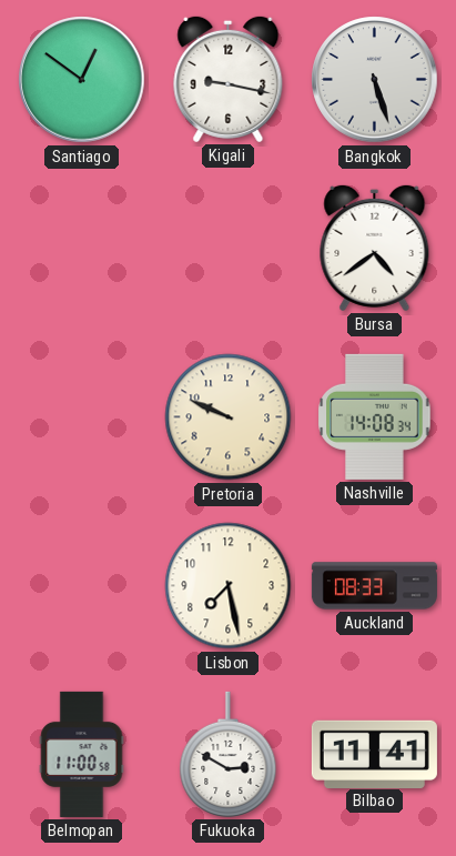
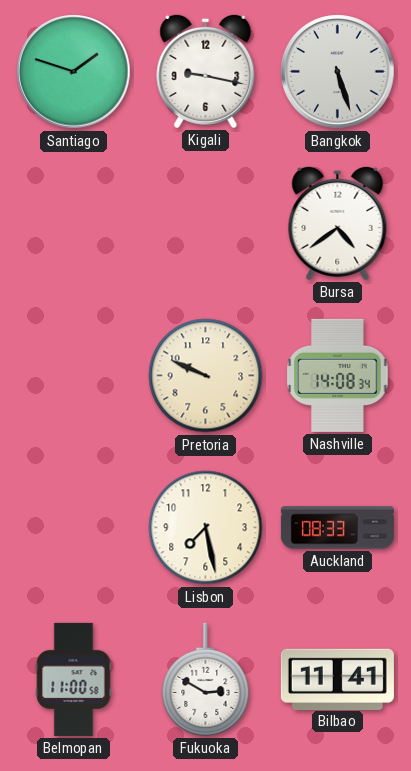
Santiago: 12:51 -> 1:48 (74, 72)
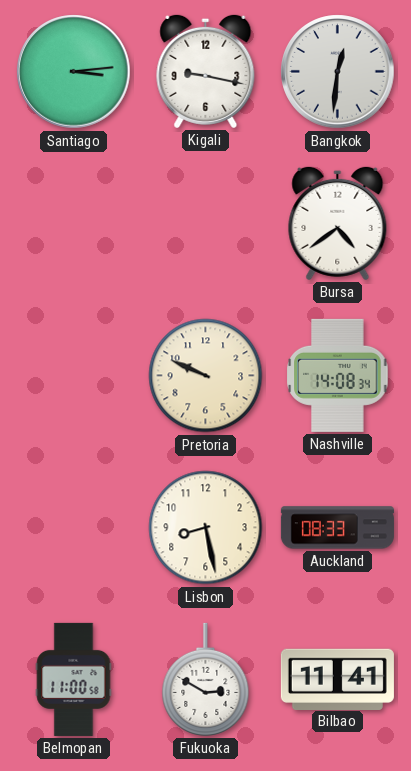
Santiago: 1:48 -> 3:14 (74, 72)
Bangkok: 5:27 -> 12:31 (338, 72)
Lisbon: 7:28 -> 8:28 (206, 528)
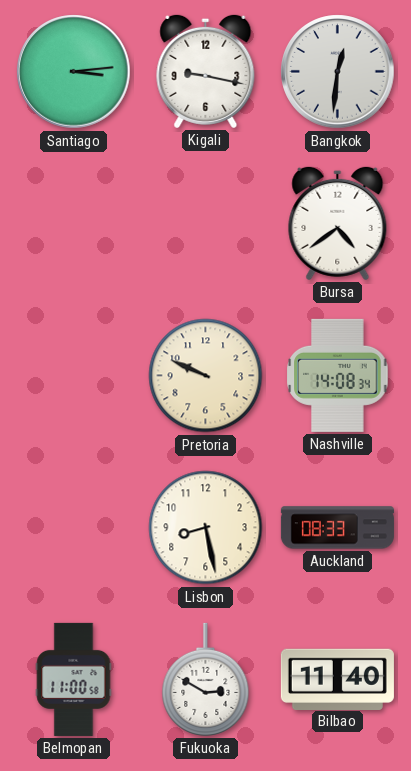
Bilbao: 11:41 -> 11:40 (337, 679)
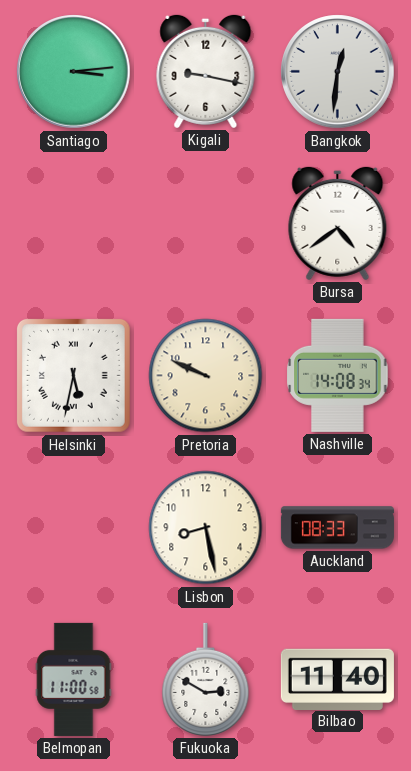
Helsinki: none -> 5:32 (73, 375)
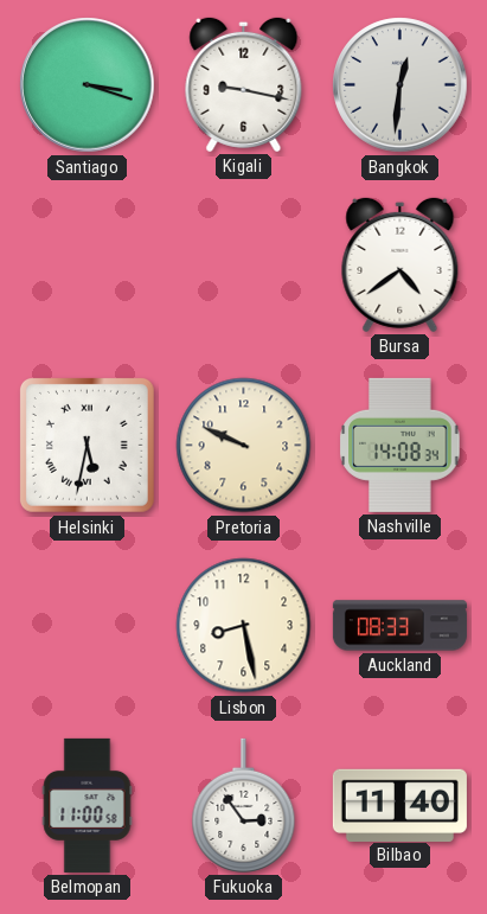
Santiago: 3:14 -> 3:18 (88, 85)
Fukuoka: 2:50 -> 2:54 (244, 805)
